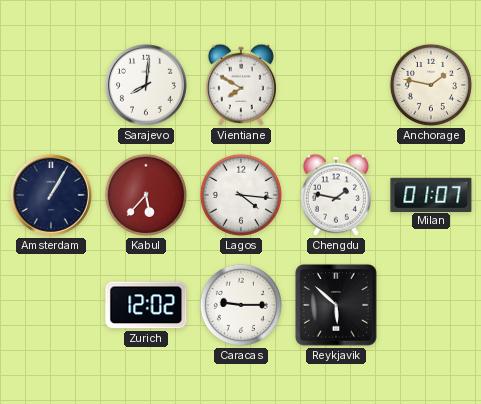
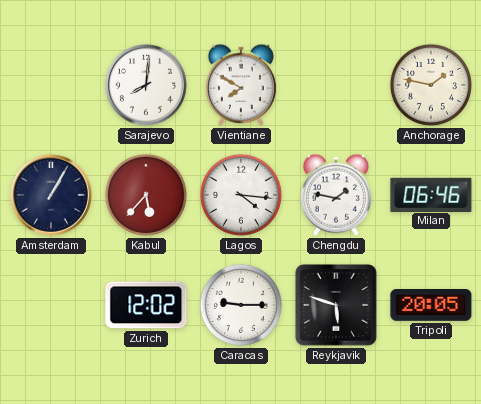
Milan: 01:07 -> 06:46 (431, 194)
Reykjavik: 5:52 -> 5:48 (336, 305)
Tripoli: none -> 20:05 (431, 306)
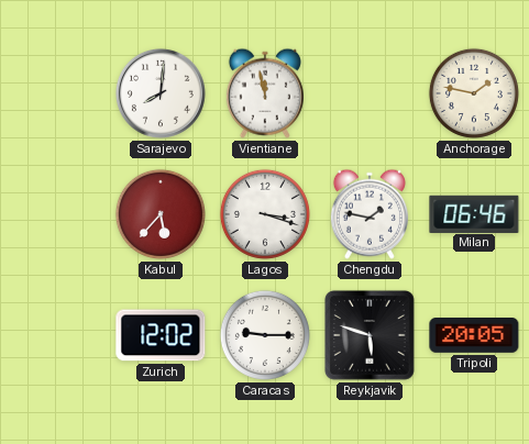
Vientiane: 7:50 -> 11:58 (265, 93)
Amsterdam: 1:05 -> none (51, 195)
Lagos: 4:16 -> 3:18 (265, 214)
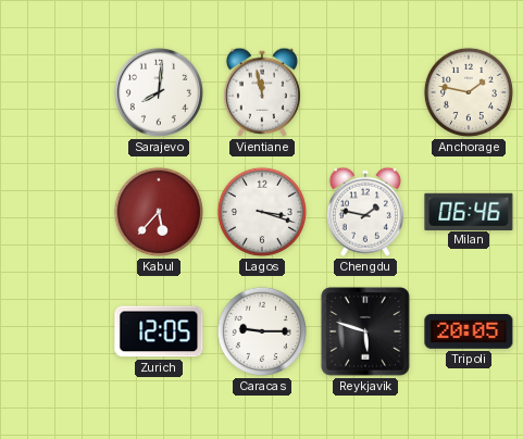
Zurich: 12:02 -> 12:05 (159, 331)
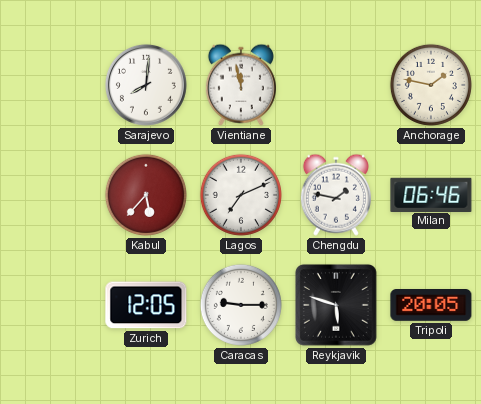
Lagos: 3:18 -> 7:11 (241, 195)
